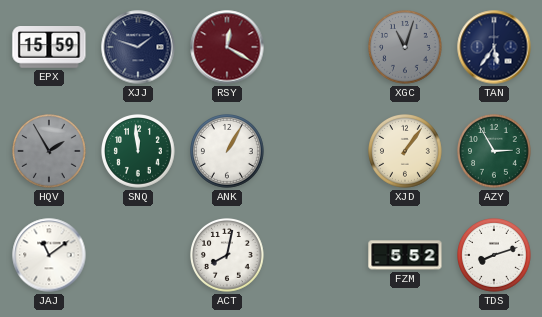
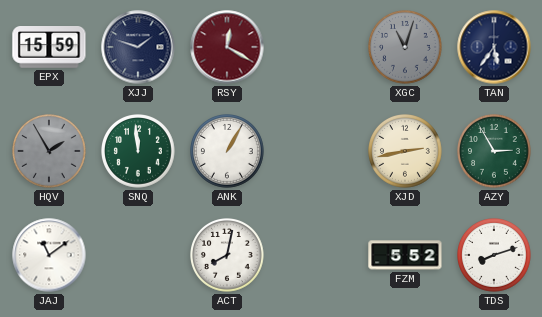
XJD: 1:06 -> 2:43 (406, 152)
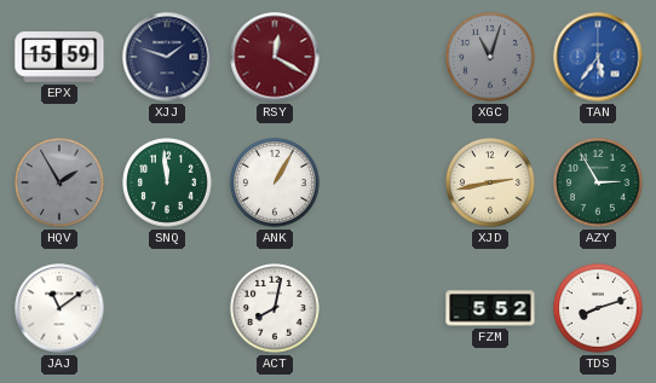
TAN dial: navy -> blue (598, 57)
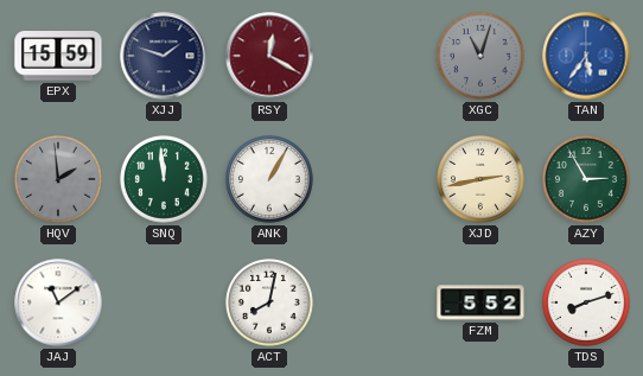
HQV: 1:55 -> 1:59 (59, 180)
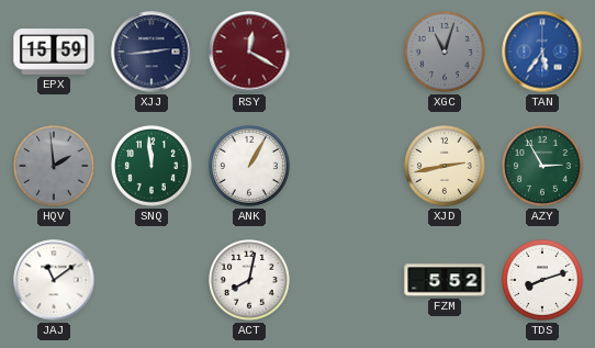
XJJ: 1:48 -> 2:44 (151, 52)
